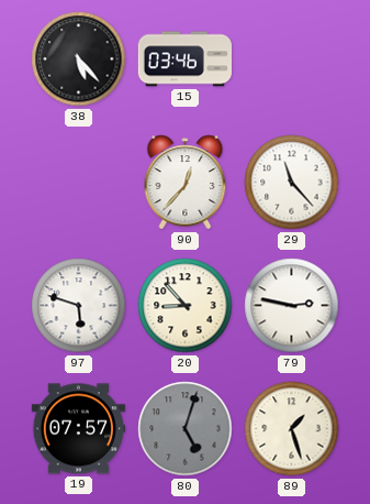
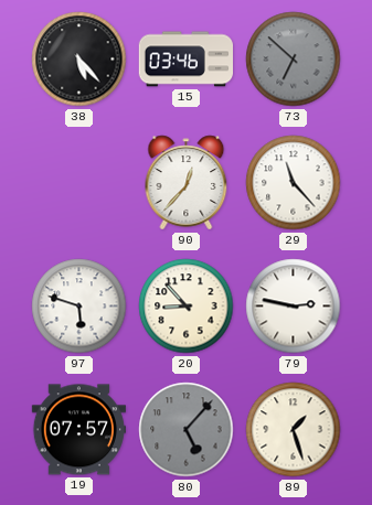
73: none -> 6:52 (294, 60)
80: 5:03 -> 5:07 (187, 430)
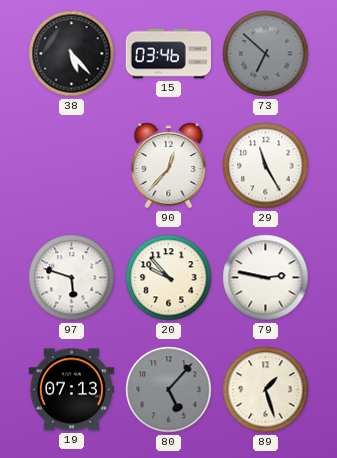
29: 11:23 -> 11:25 (266, 166)
20: 8:53 -> 9:53 (169, 278)
19: 07:57 -> 07:13 (71, 390)
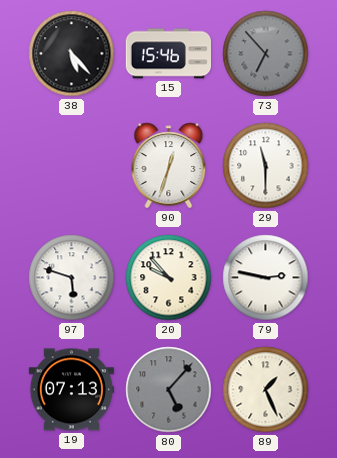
15: 03:46 -> 15:46 (168, 54)
73: 6:52 -> 6:53 (266, 54)
90: 12:37 -> 12:33 (169, 166)
29: 11:25 -> 11:30 (266, 166)
89: 1:27 -> 1:26 (266, 390)
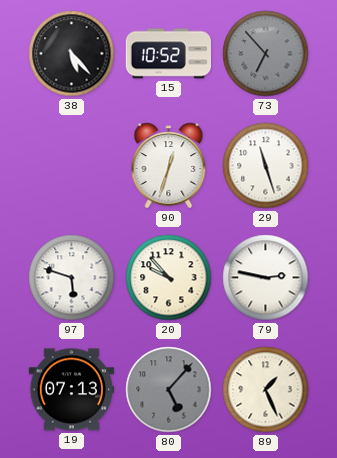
15: 15:46 -> 10:52 (168, 54)
29: 11:30 -> 11:27 (266, 166)
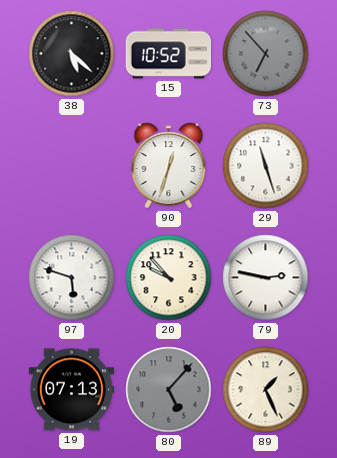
38: 5:23 -> 5:22 (72, 54)
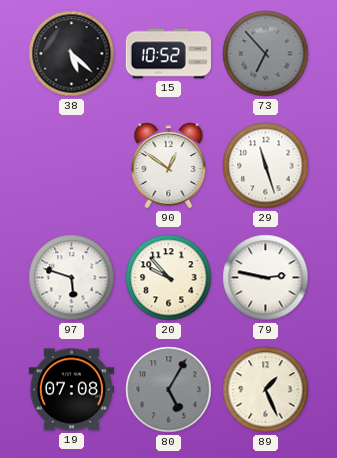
90: 12:33 -> 12:51 (169, 166)
19: 07:13 -> 07:08 (71, 390)
80: 5:07 -> 5:05 (169, 390)
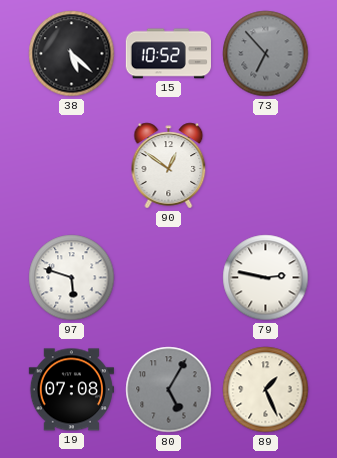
29: 11:27 -> none (266, 166)
20: 9:53 -> none (169, 278)
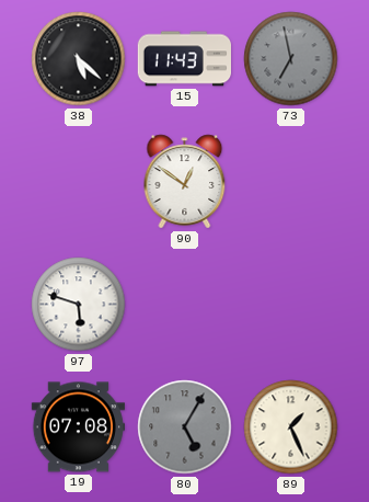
15: 10:52 -> 11:43 (184, 59)
73: 6:53 -> 6:58 (291, 59)
79: 2:47 -> none (266, 278)
